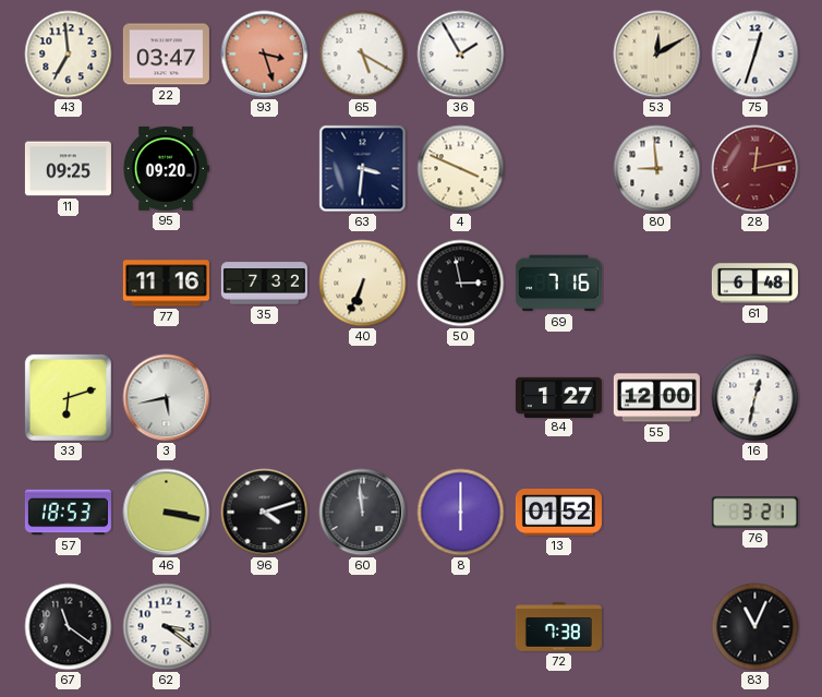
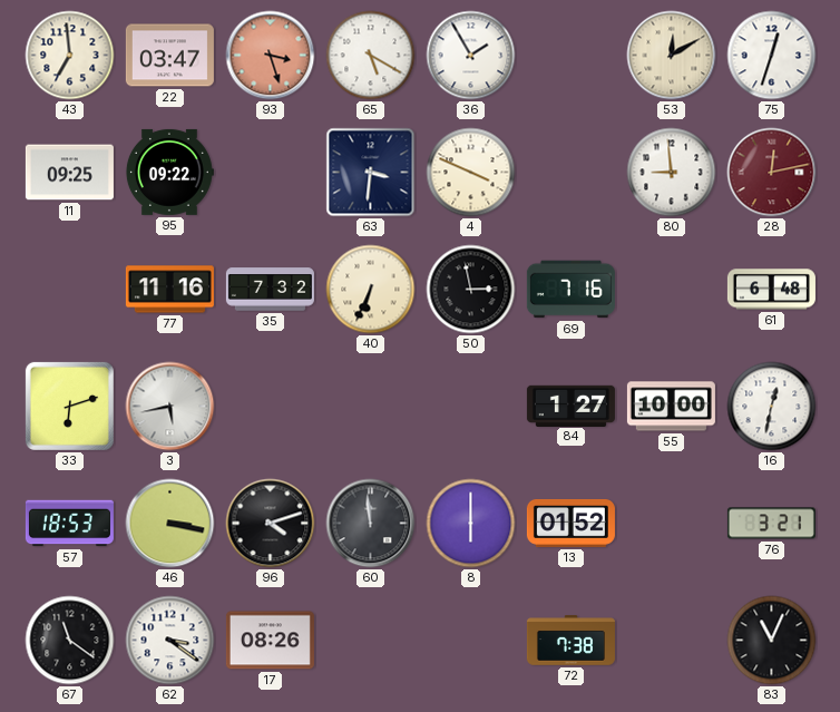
95: 09:20 -> 09:22 (169, 172)
55: 12:00 -> 10:00 (671, 407)
17: none -> 08:26 (270, 641)
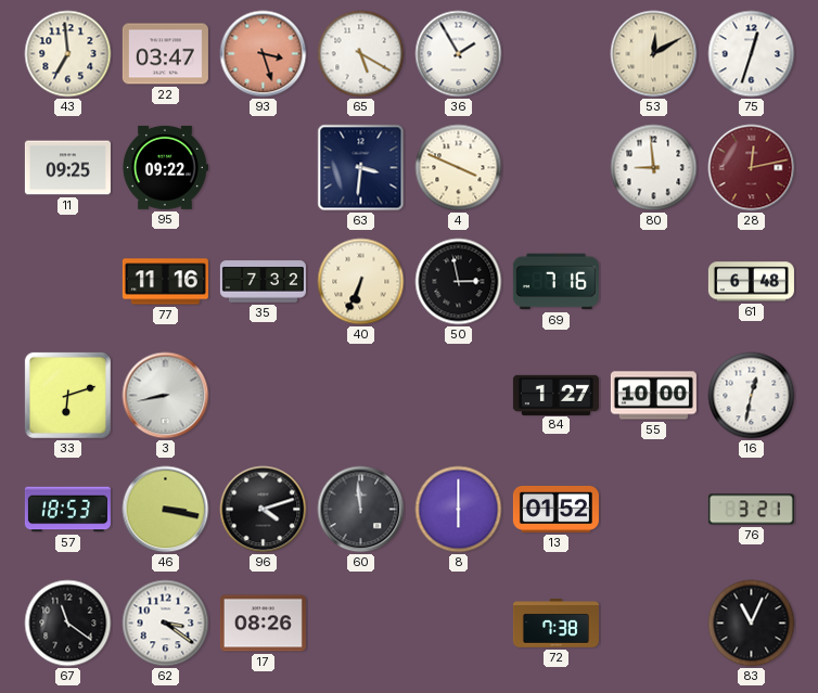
3: 5:43 -> 8:43 (166, 396)
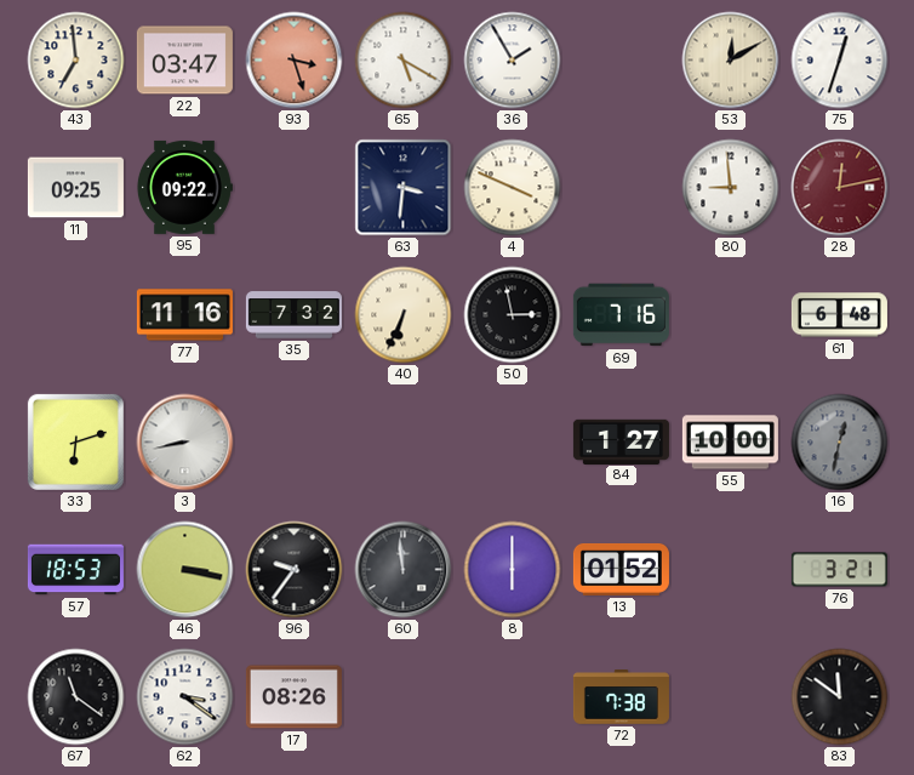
16 dial: white -> grey (840, 443)
96: 4:12 -> 9:36 (295, 570)
83: 11:04 -> 11:51 (840, 697)
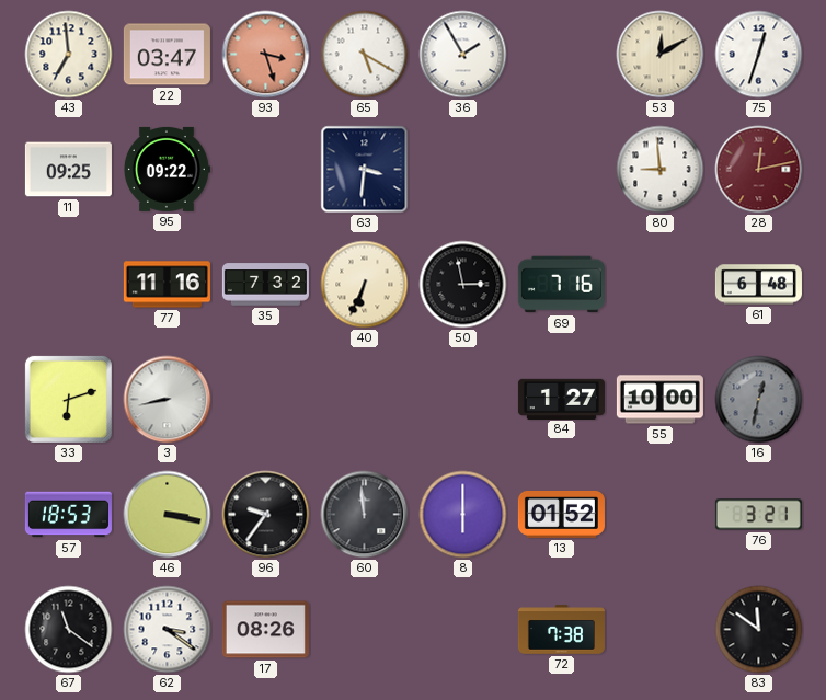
4: 3:49 -> none (513, 188)
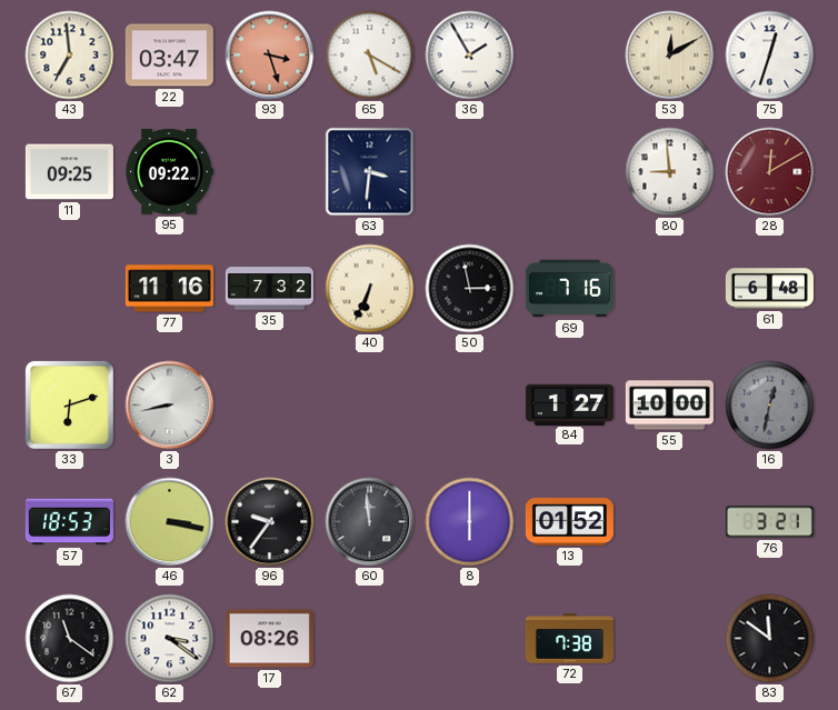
28: 12:13 -> 12:10 (770, 172)
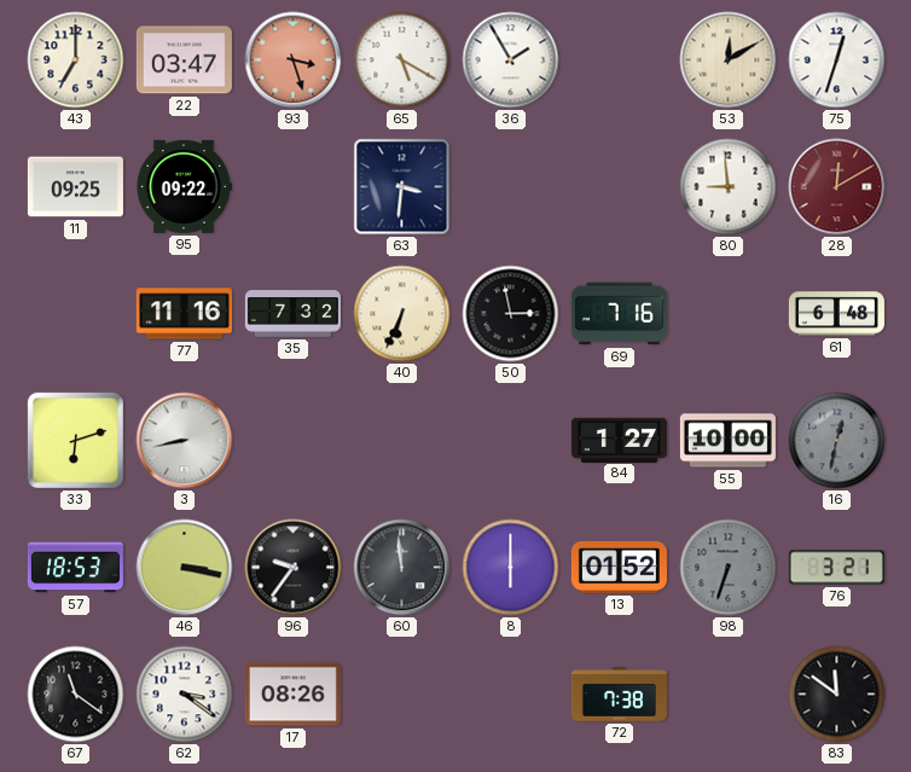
43: 6:59 -> 7:00 (76, 60)
98: none -> 6:33 (729, 568)
